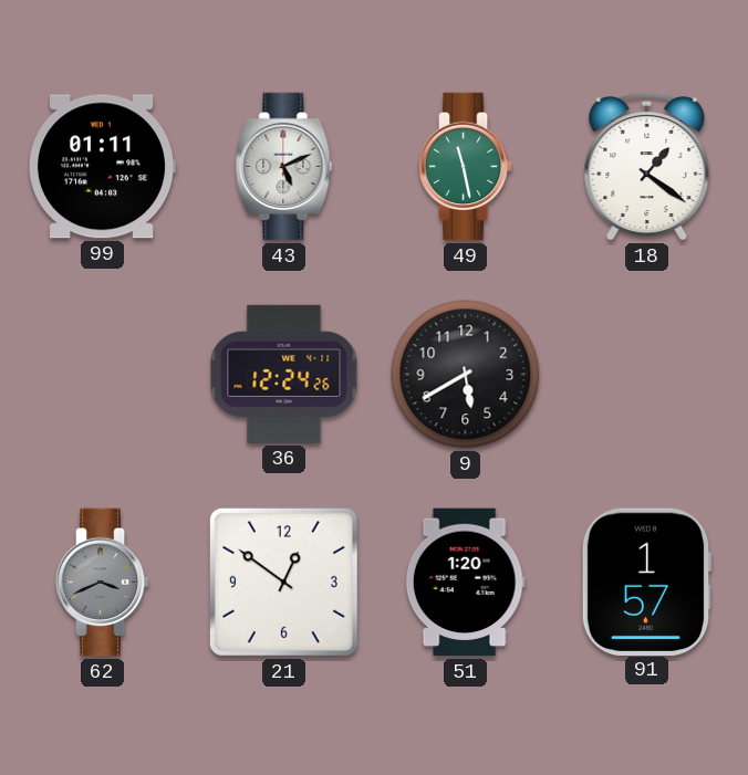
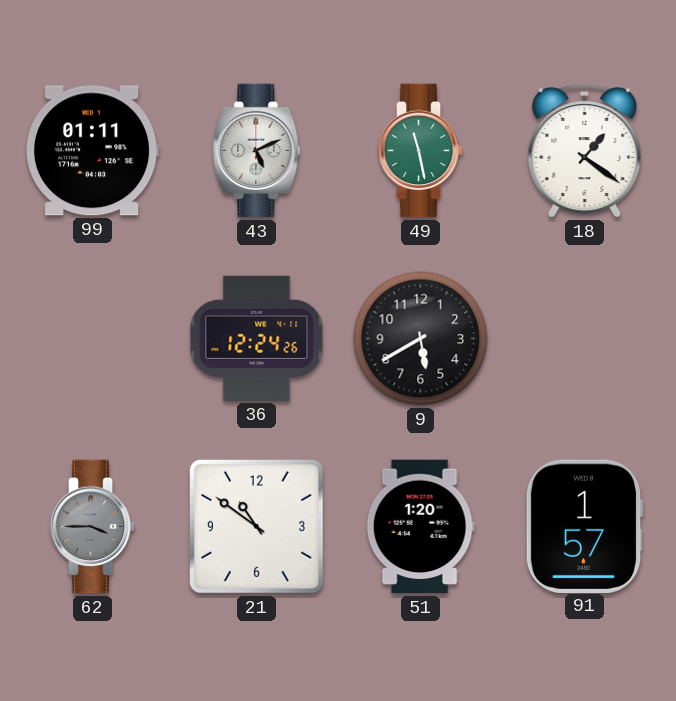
62: 3:41 -> 3:45 (93, 527)
21: 12:51 -> 10:51 (256, 526)
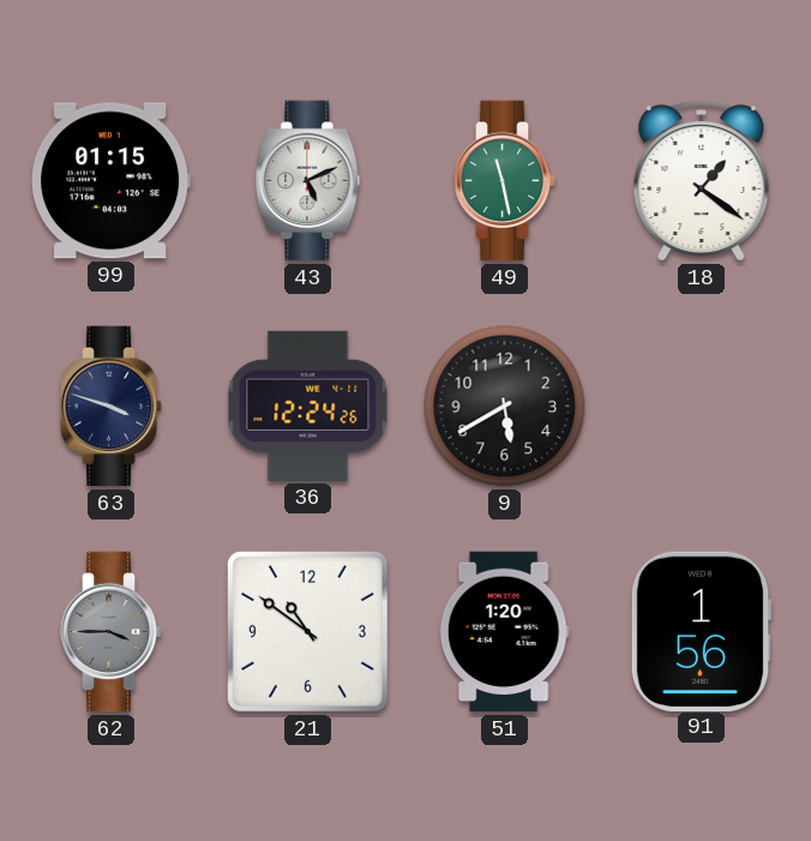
99: 01:11 -> 01:15 (112, 181)
63: none -> 3:48 (112, 407)
91: 1:57 -> 1:56 (701, 631)
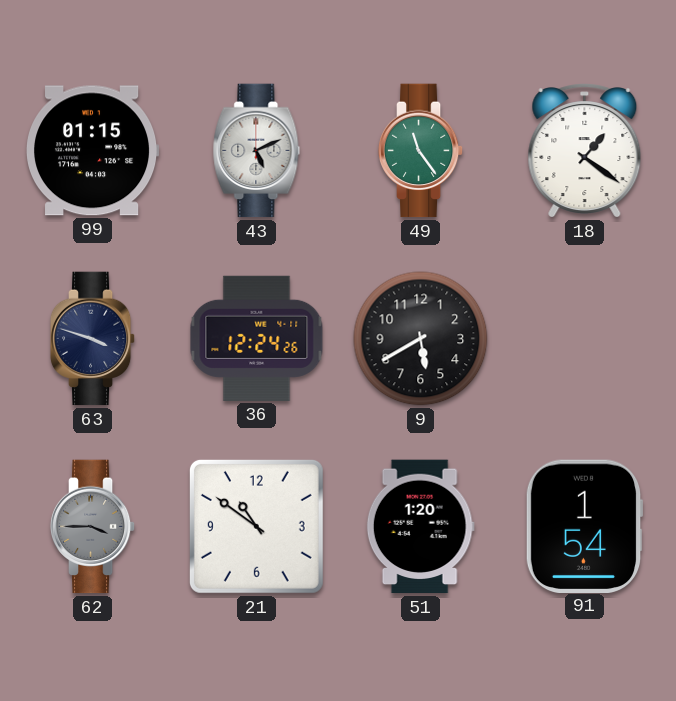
49: 11:28 -> 11:24 (421, 151)
91: 1:56 -> 1:54 (584, 526)
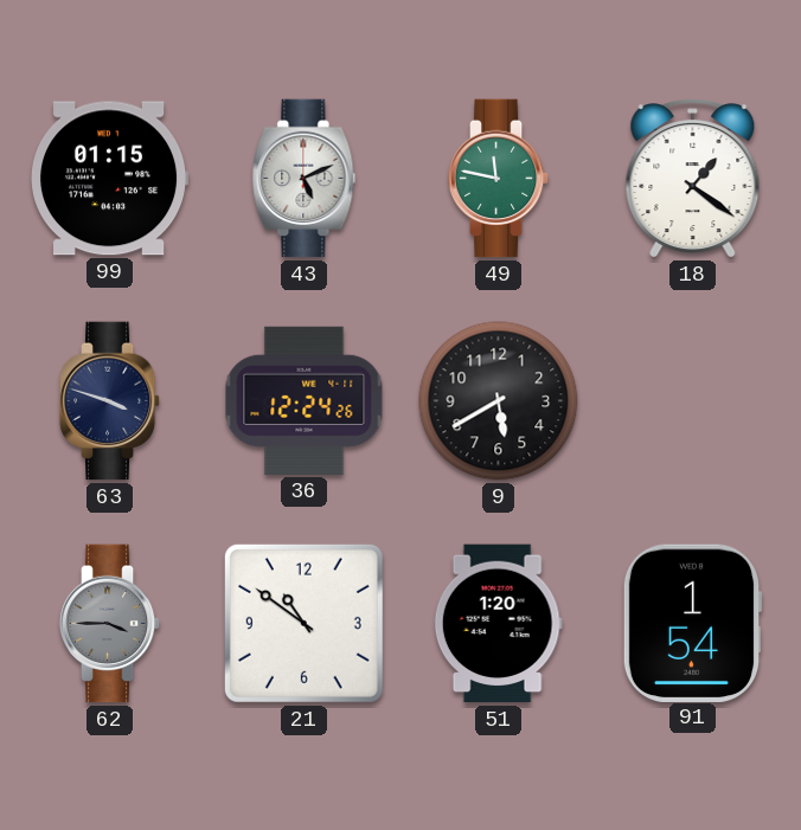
49: 11:24 -> 11:47 (499, 179)
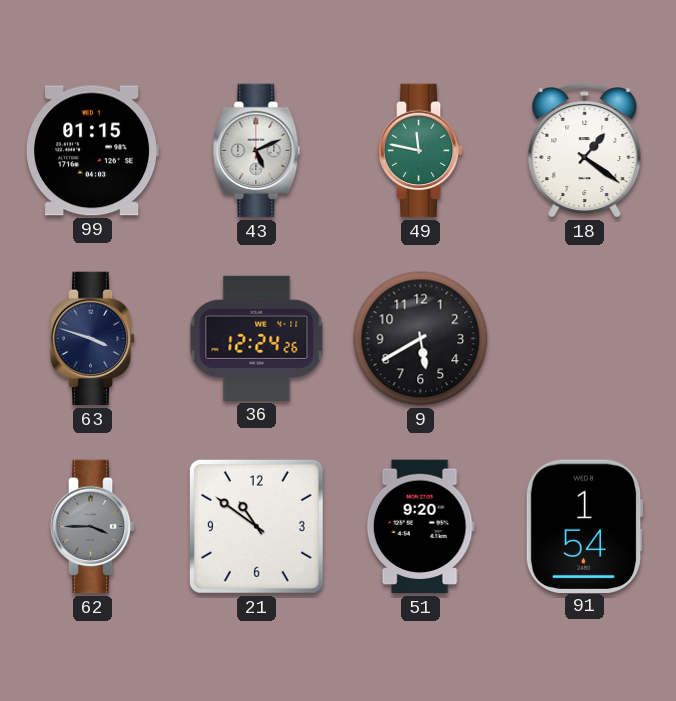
51: 1:20 -> 9:20 (420, 527)
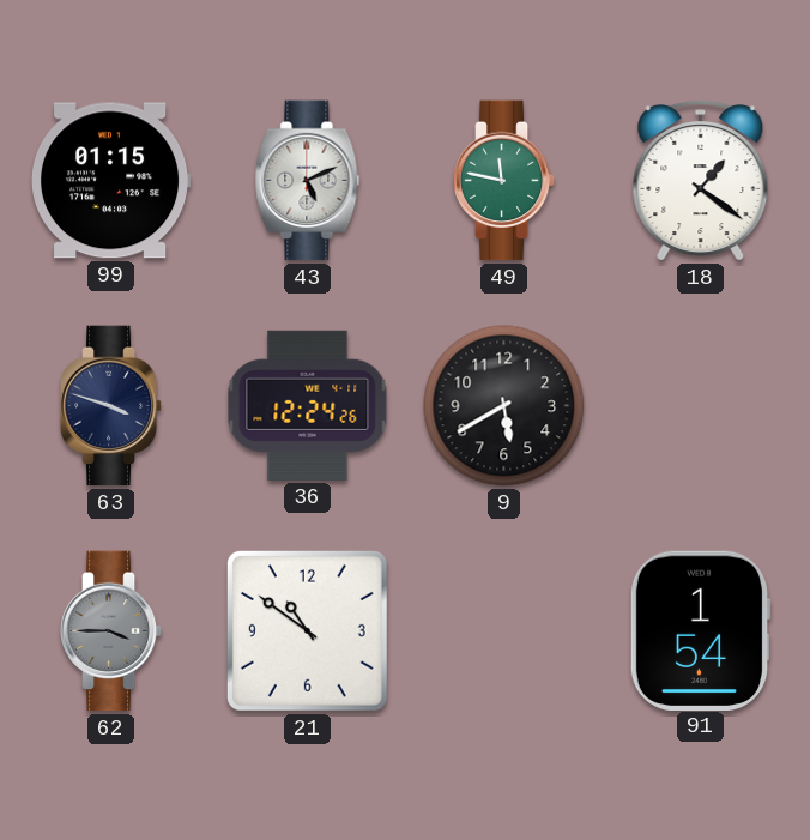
51: 9:20 -> none (420, 527)
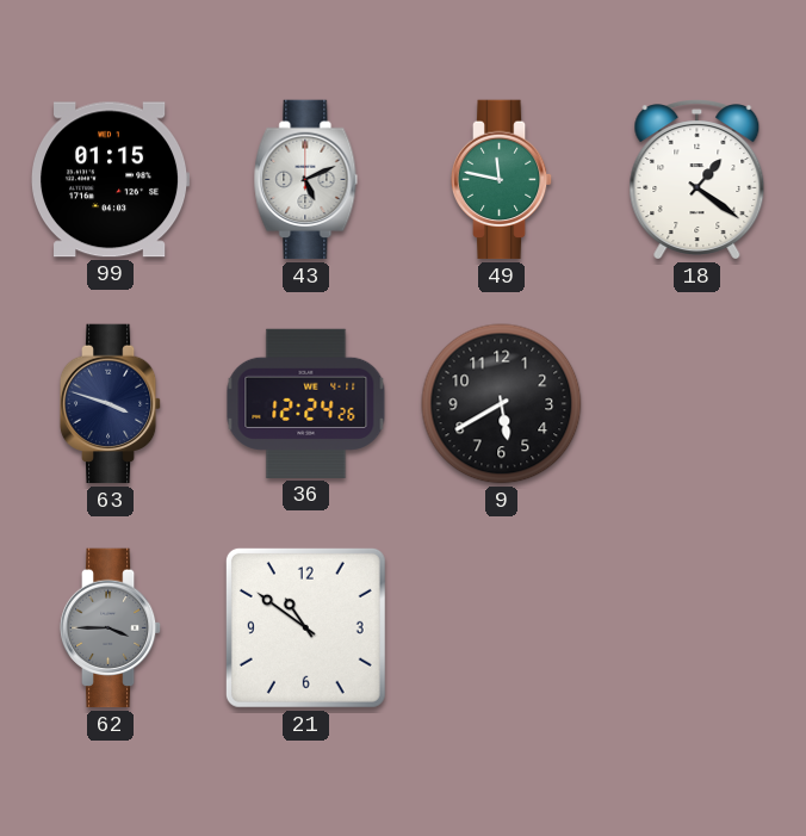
91: 1:54 -> none (700, 630)
